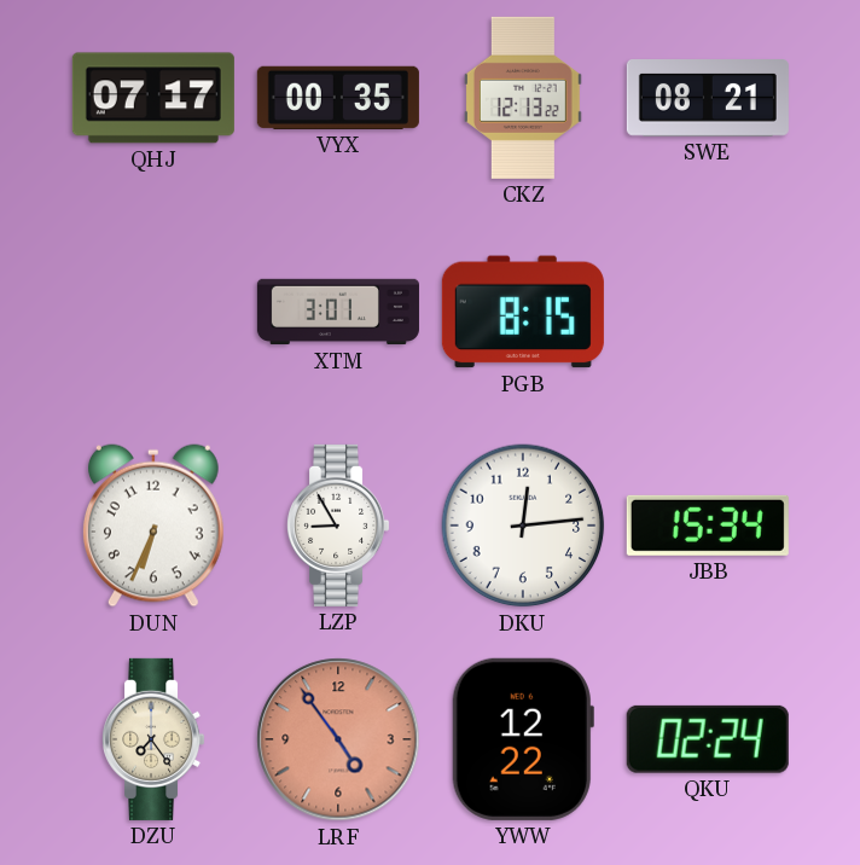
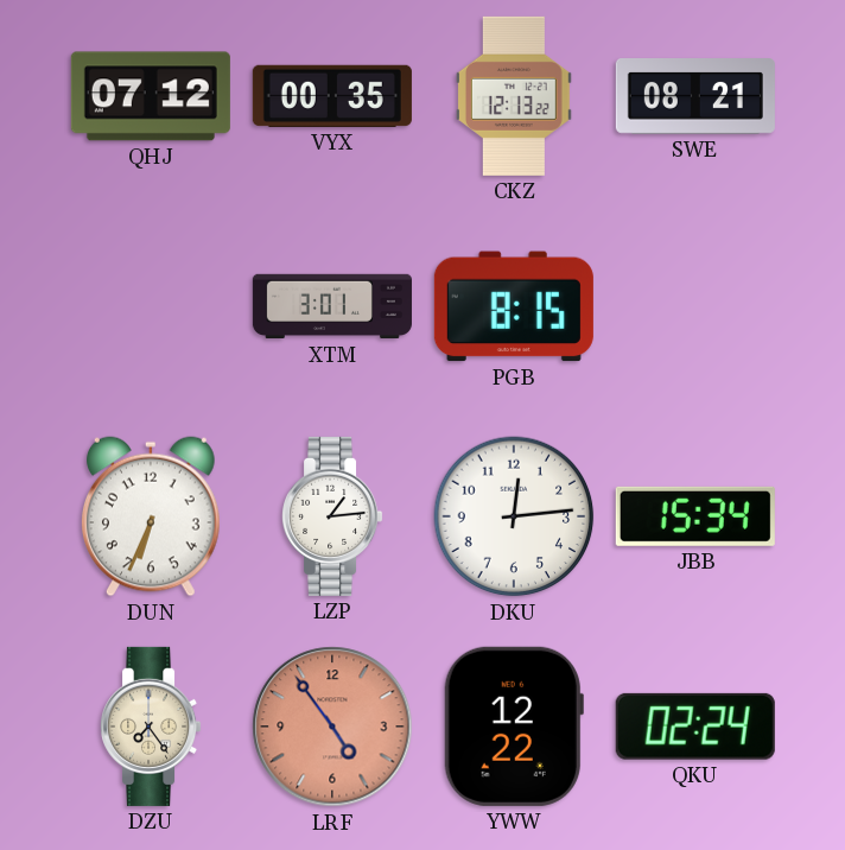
QHJ: 07:17 -> 07:12 (151, 96)
LZP: 8:55 -> 1:14 (333, 516)
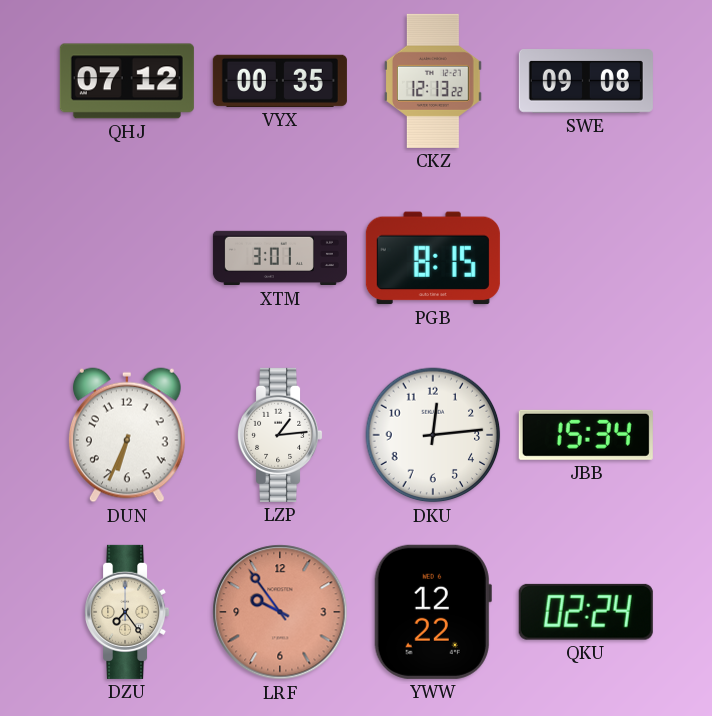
SWE: 08:21 -> 09:08 (586, 82)
LRF: 4:54 -> 9:54 (280, 612)
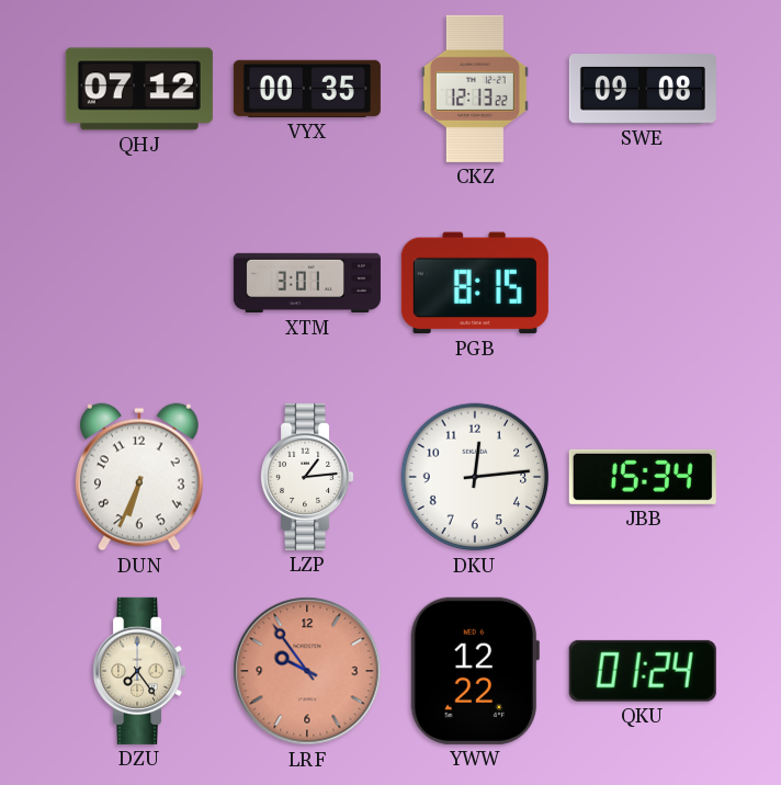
QKU: 02:24 -> 01:24 (643, 671)
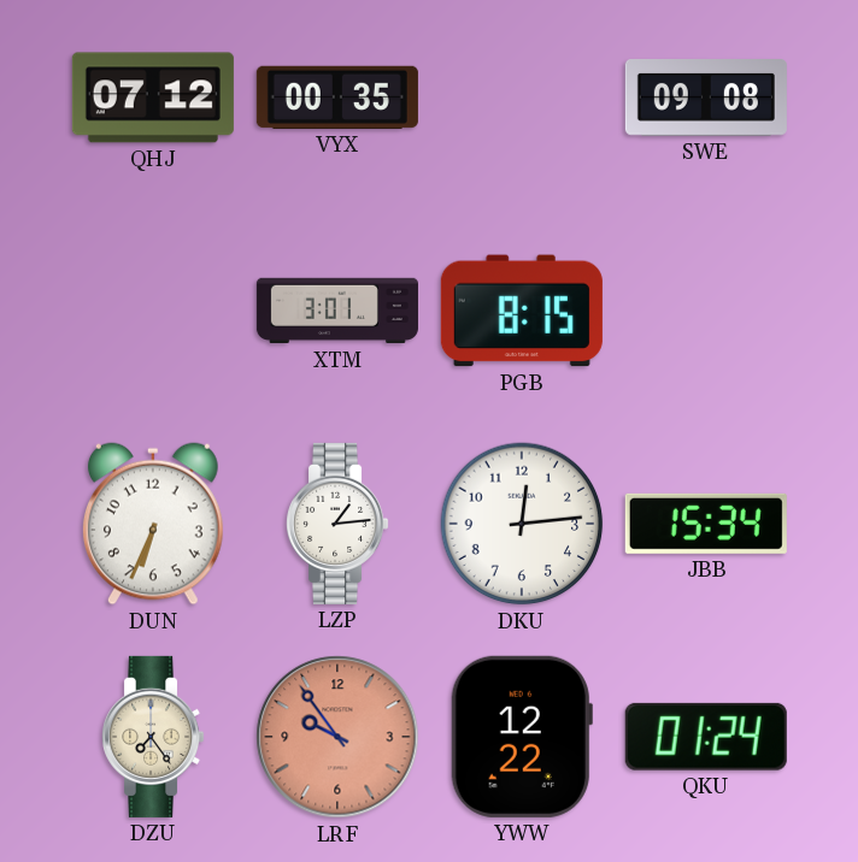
CKZ: 12:13 -> none (475, 89)
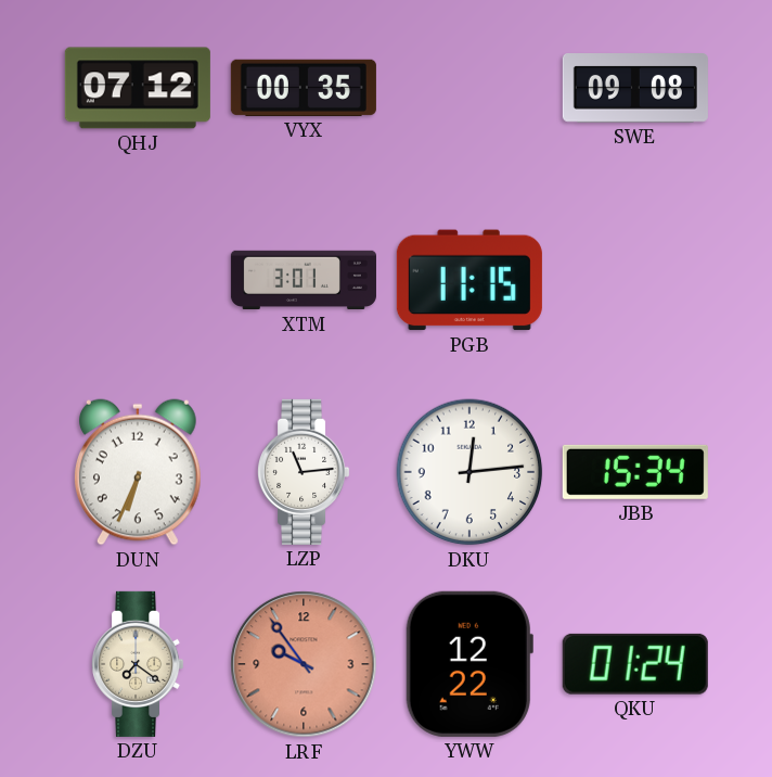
PGB: 8:15 -> 11:15 (469, 280)
LZP: 1:14 -> 11:14 (305, 472)
DZU: 7:24 -> 7:21 (139, 664)
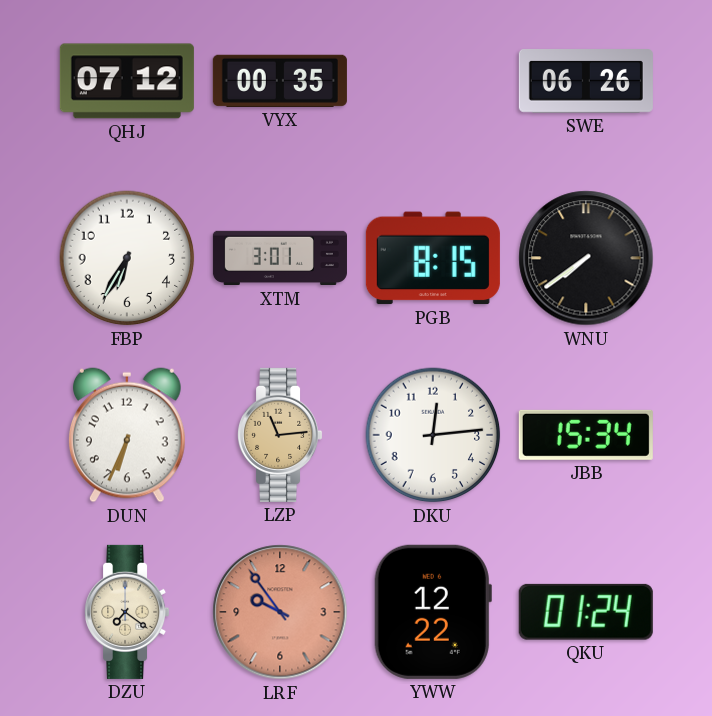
SWE: 09:08 -> 06:26 (586, 82)
FBP: none -> 6:35 (127, 258)
PGB: 11:15 -> 8:15 (433, 258)
WNU: none -> 7:39 (586, 258)
LZP dial: white -> champagne (281, 435)
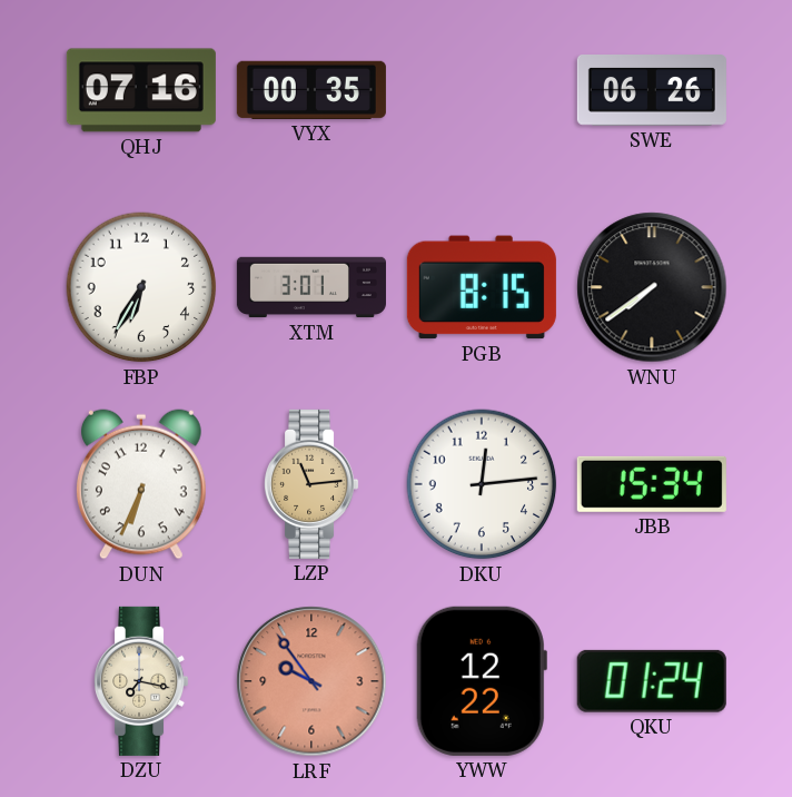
QHJ: 07:12 -> 07:16 (141, 90)
DZU: 7:21 -> 7:17 (142, 681)
